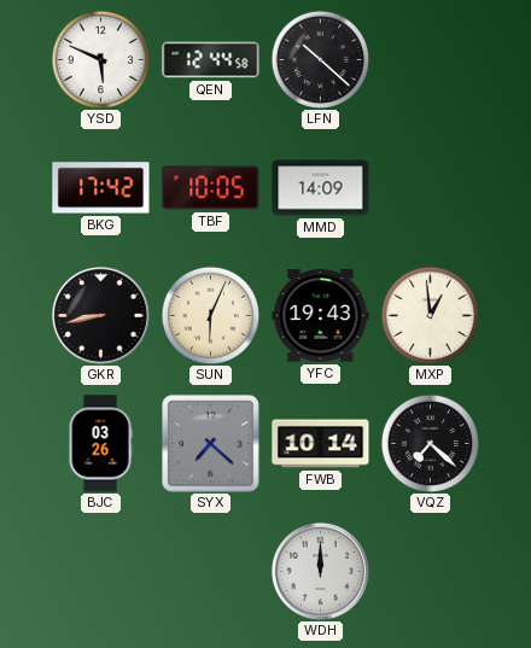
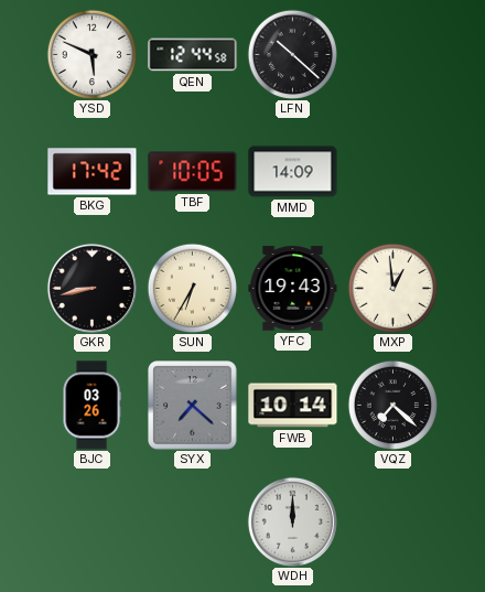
SUN: 6:04 -> 6:35 (192, 288)
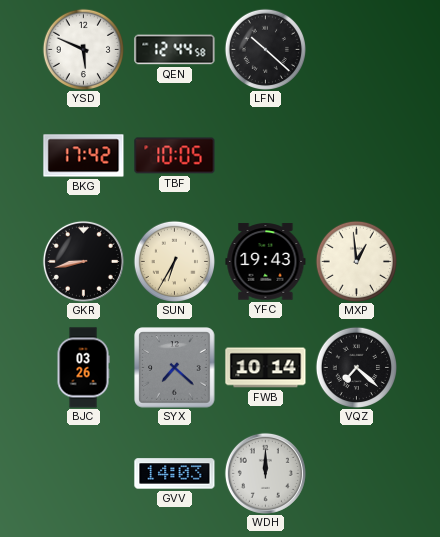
MMD: 14:09 -> none (293, 172)
GVV: none -> 14:03 (175, 474)
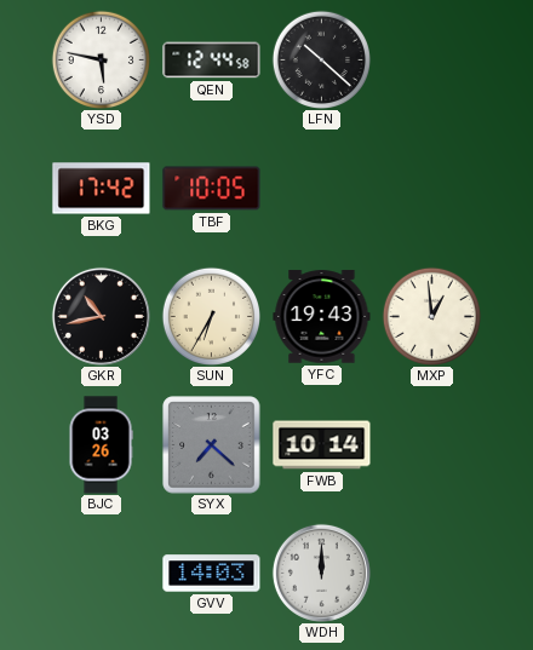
YSD: 5:49 -> 5:47 (101, 59)
GKR: 8:43 -> 10:43 (101, 316)
VQZ: 7:22 -> none (356, 367)
